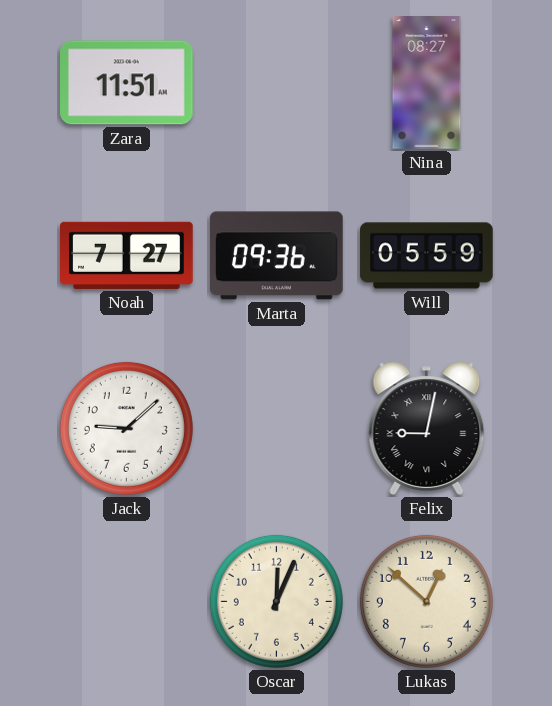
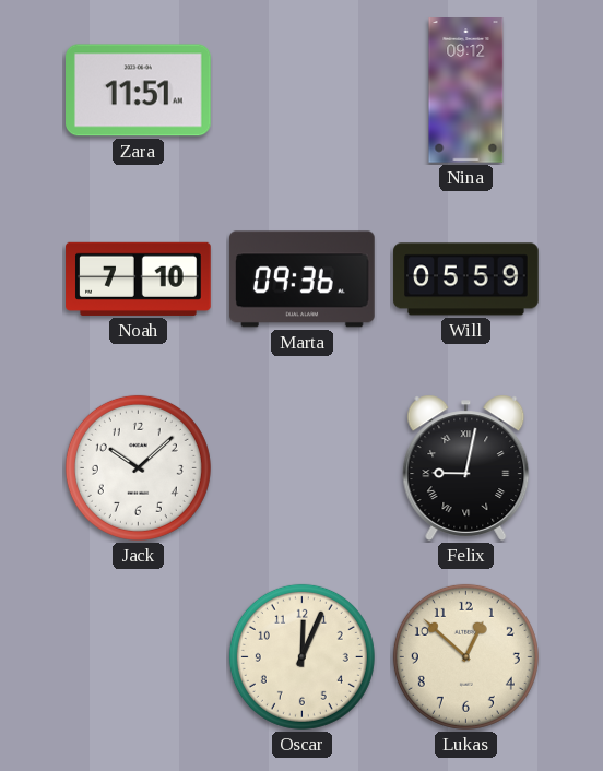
Nina: 08:27 -> 09:12 (466, 91)
Noah: 7:27 -> 7:10 (139, 278)
Jack: 9:08 -> 10:08 (138, 467)
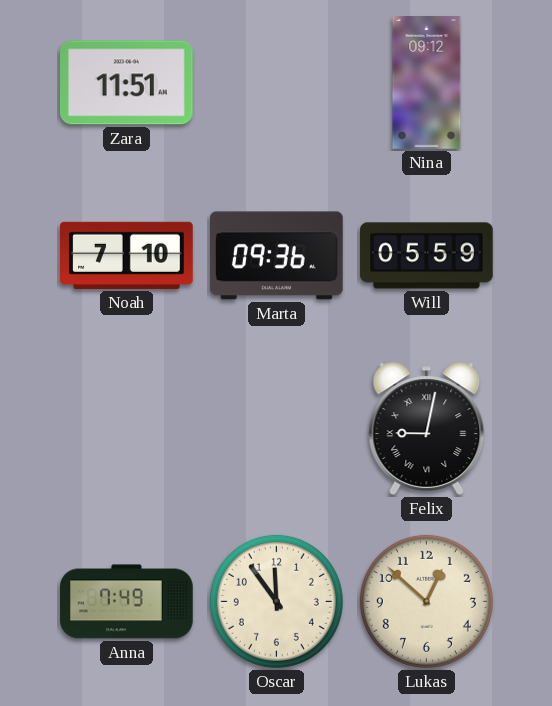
Jack: 10:08 -> none (138, 467)
Anna: none -> 7:49 (127, 602)
Oscar: 12:04 -> 11:54 (276, 601)
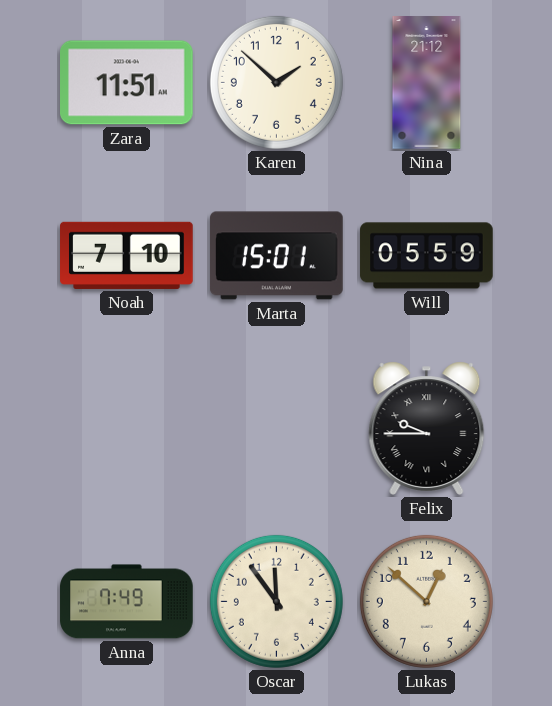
Karen: none -> 1:52 (276, 82)
Nina: 09:12 -> 21:12 (427, 83)
Marta: 09:36 -> 15:01 (277, 256)
Felix: 9:02 -> 9:45 (427, 428)
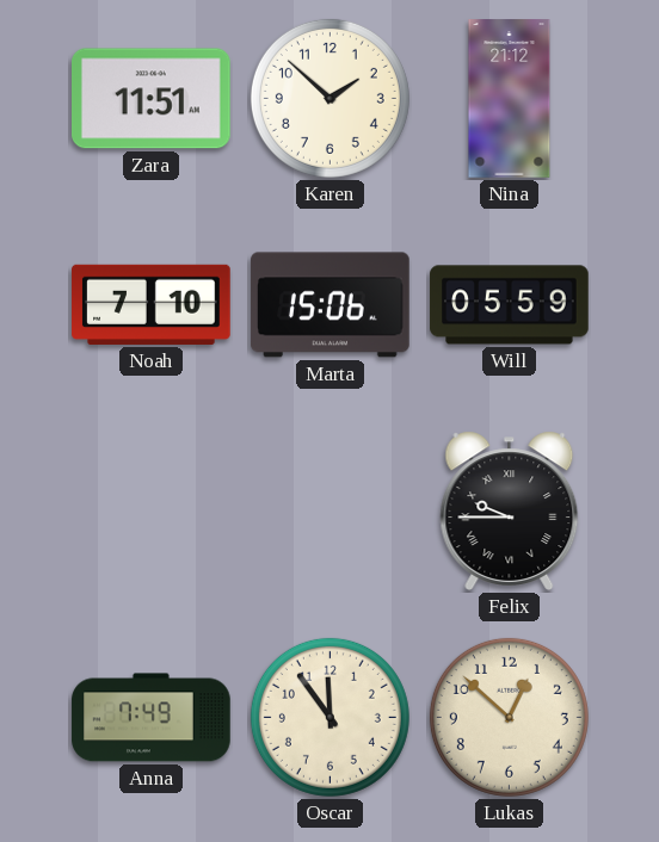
Marta: 15:01 -> 15:06 (331, 305)
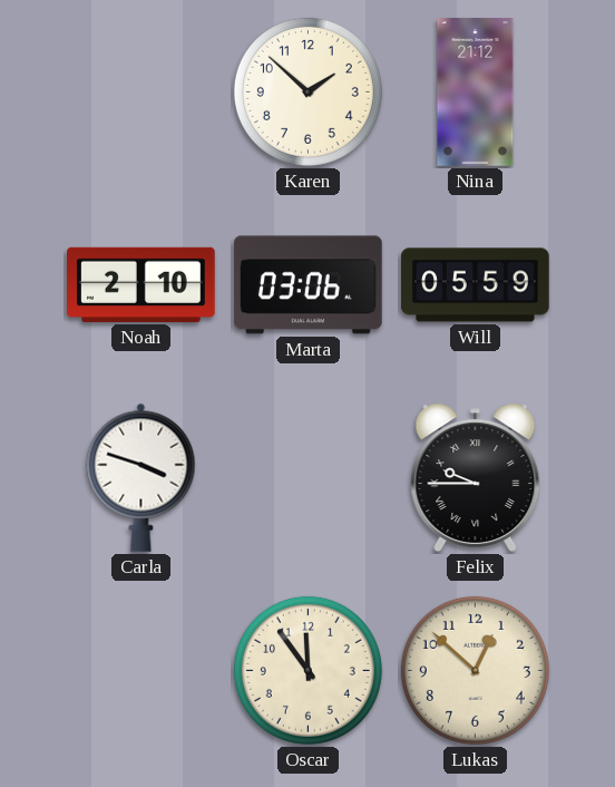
Zara: 11:51 -> none (152, 99)
Noah: 7:10 -> 2:10 (141, 284)
Marta: 15:06 -> 03:06 (309, 285)
Carla: none -> 3:48 (141, 477)
Anna: 7:49 -> none (152, 718)
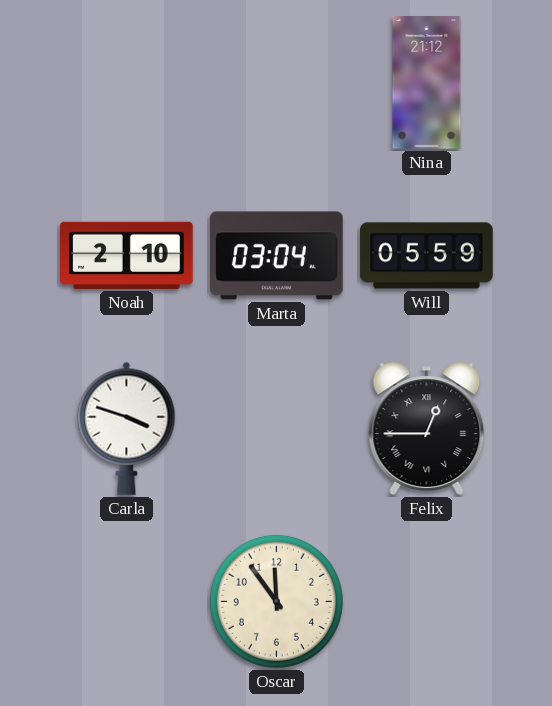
Karen: 1:52 -> none (307, 91)
Marta: 03:06 -> 03:04 (277, 256)
Felix: 9:45 -> 12:45 (427, 428)
Lukas: 12:52 -> none (475, 670)
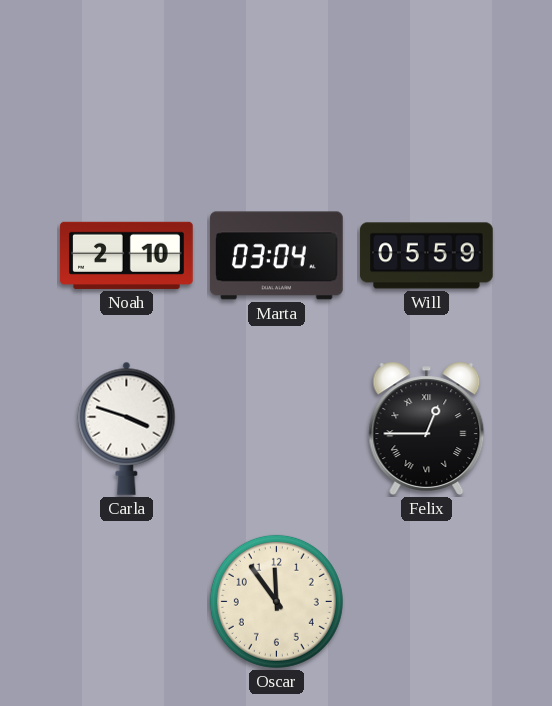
Nina: 21:12 -> none (427, 83)
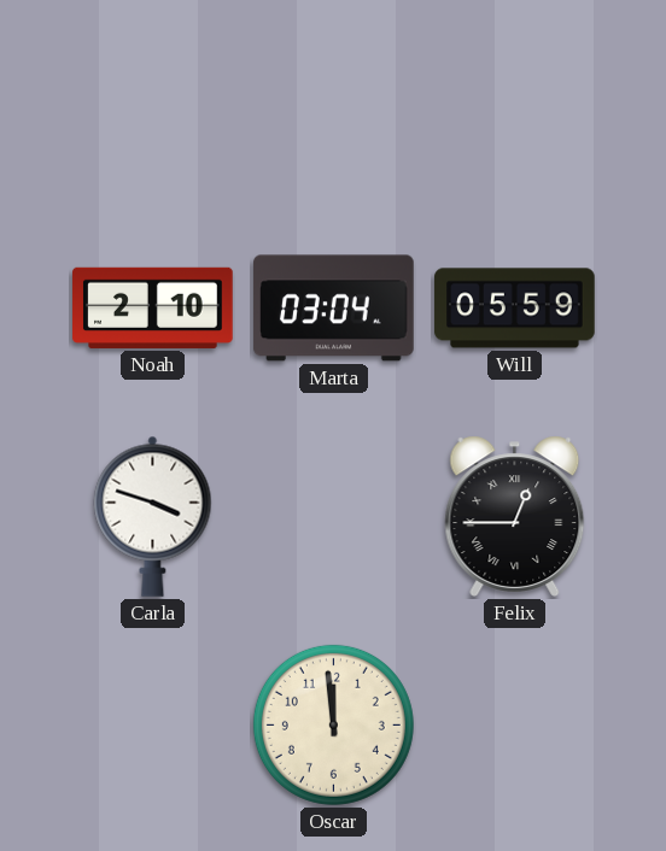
Oscar: 11:54 -> 11:59 (333, 724)
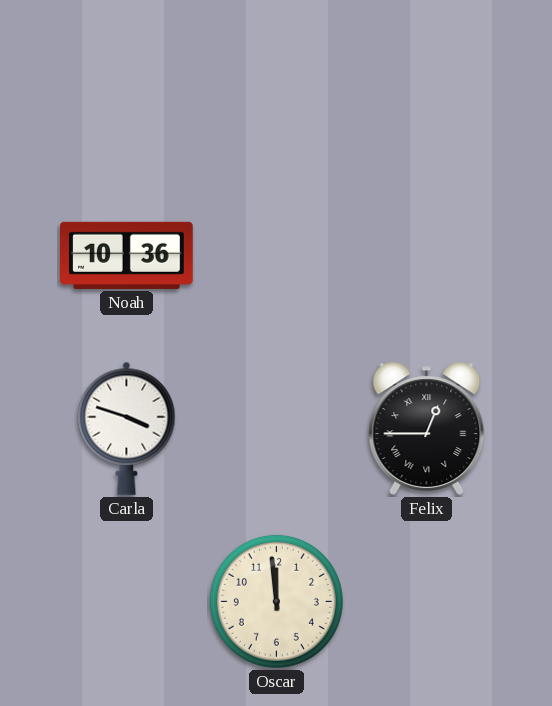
Noah: 2:10 -> 10:36 (127, 255)
Marta: 03:04 -> none (334, 309)
Will: 05:59 -> none (515, 309)
